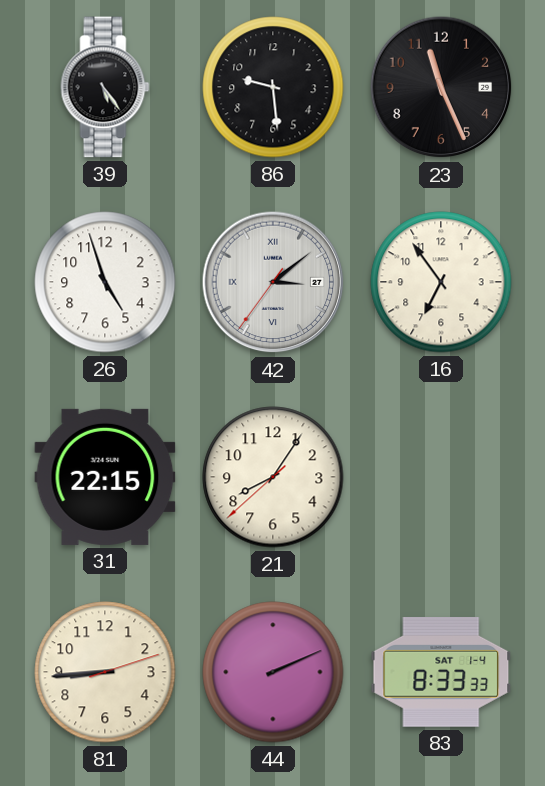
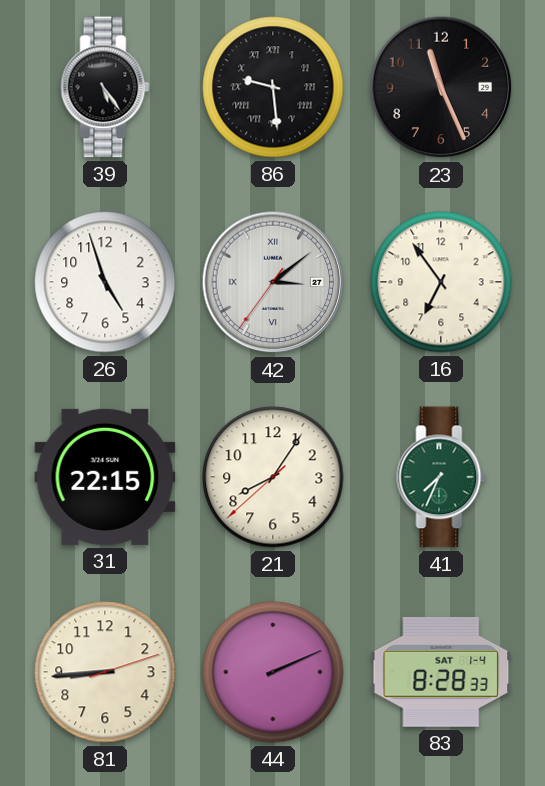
86 numerals: Arabic -> Roman (273, 87)
41: none -> 7:34 (441, 477)
83: 8:33 -> 8:28 (441, 672)
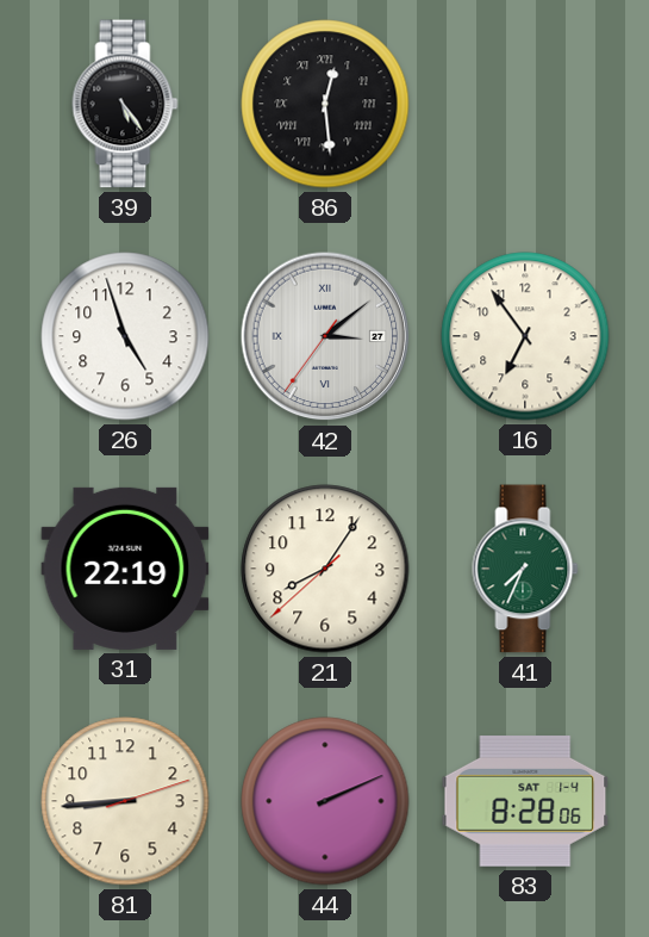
86: 9:29 -> 12:29 (325, 104)
23: 11:26 -> none (441, 87)
31: 22:15 -> 22:19 (125, 569)
83: 8:28:33 -> 8:28:06 (525, 801)
